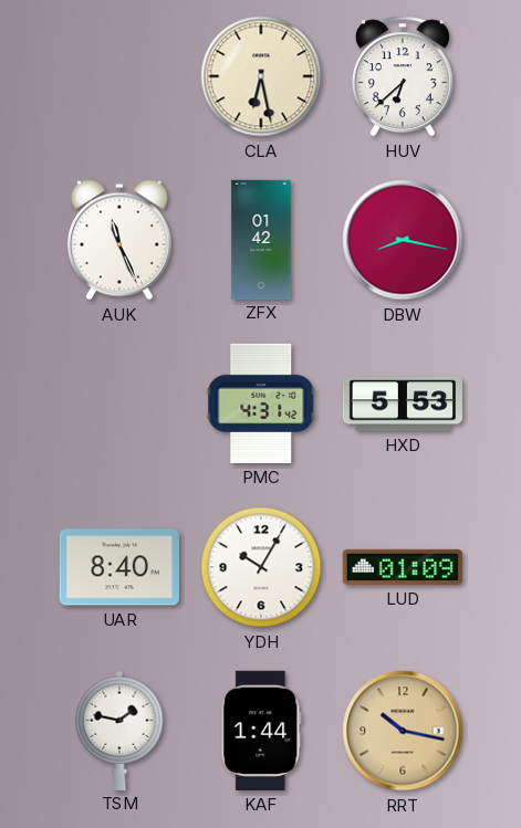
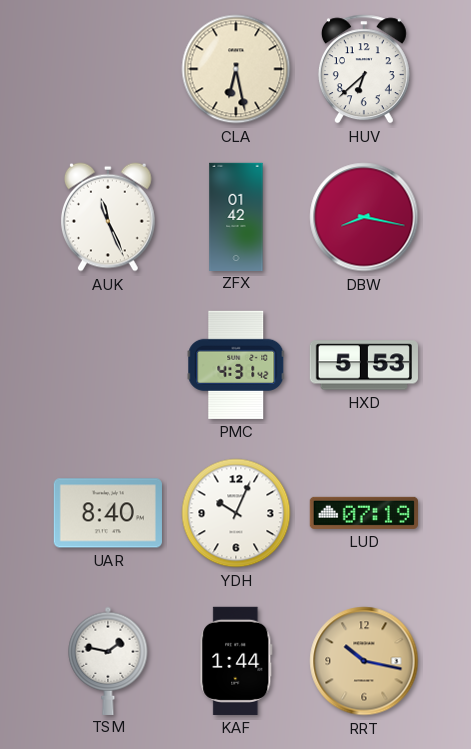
YDH: 10:05 -> 10:04 (236, 513)
LUD: 01:09 -> 07:19 (364, 513)
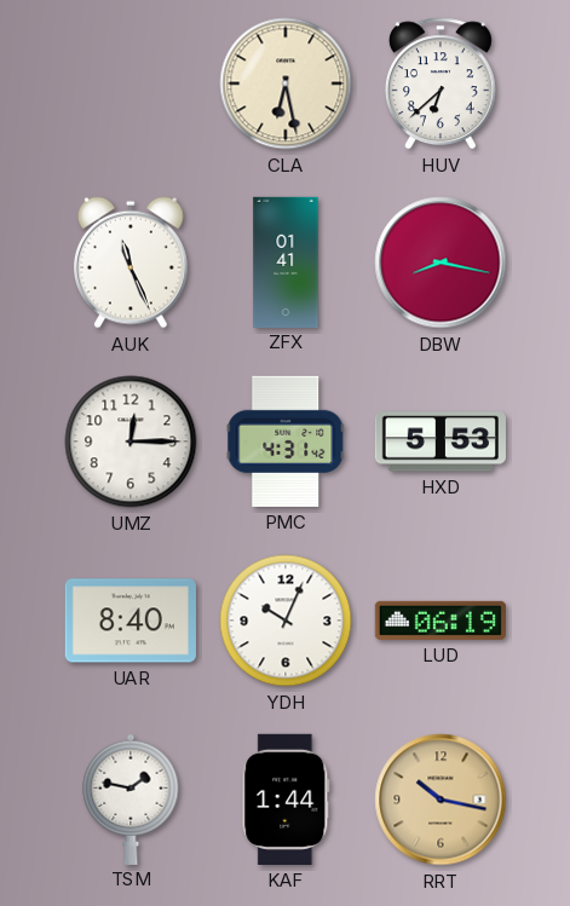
ZFX: 01:42 -> 01:41 (286, 261)
UMZ: none -> 12:15 (131, 442)
LUD: 07:19 -> 06:19 (441, 621)
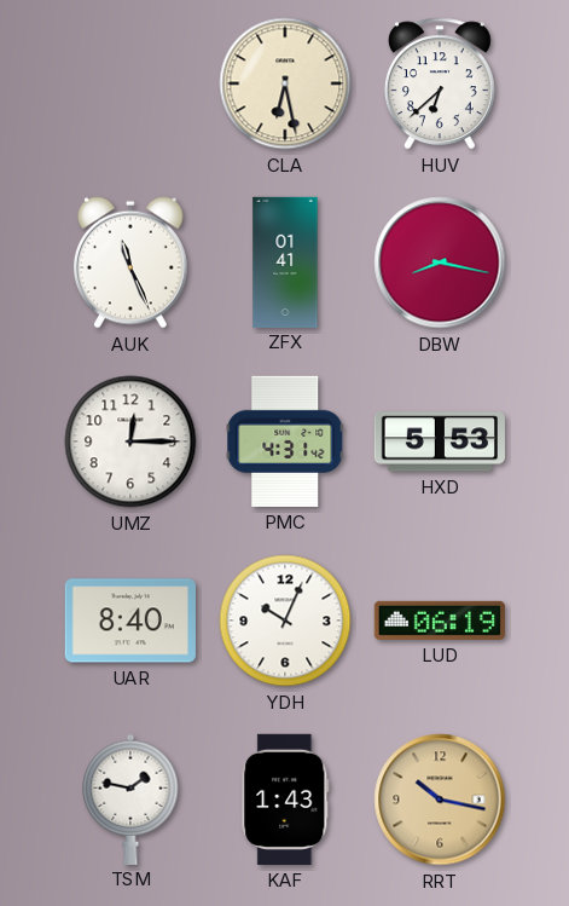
KAF: 1:44 -> 1:43 (285, 800)
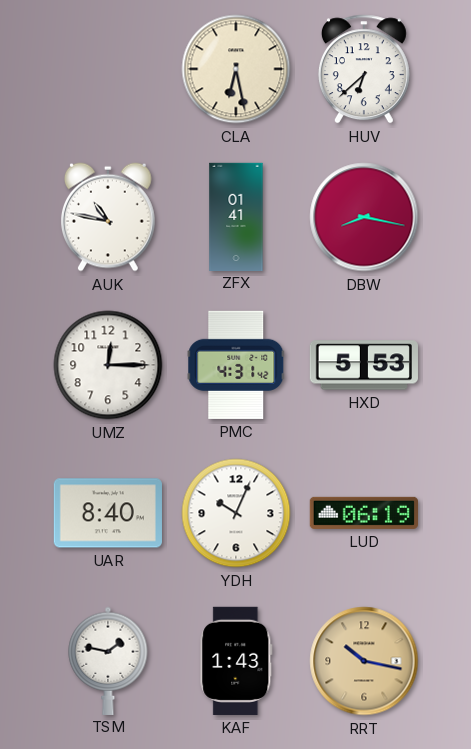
AUK: 11:26 -> 10:47 (108, 217)
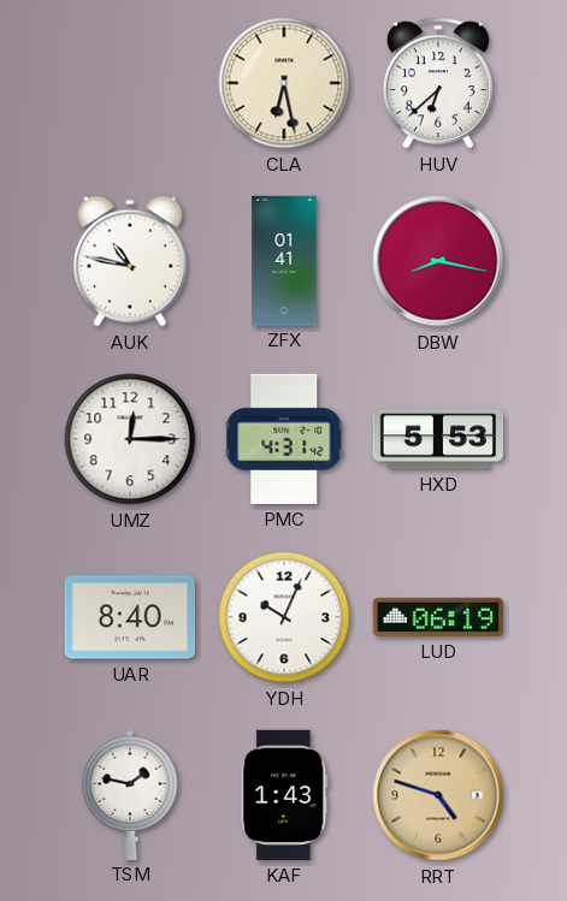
RRT: 10:17 -> 4:48 (438, 795)
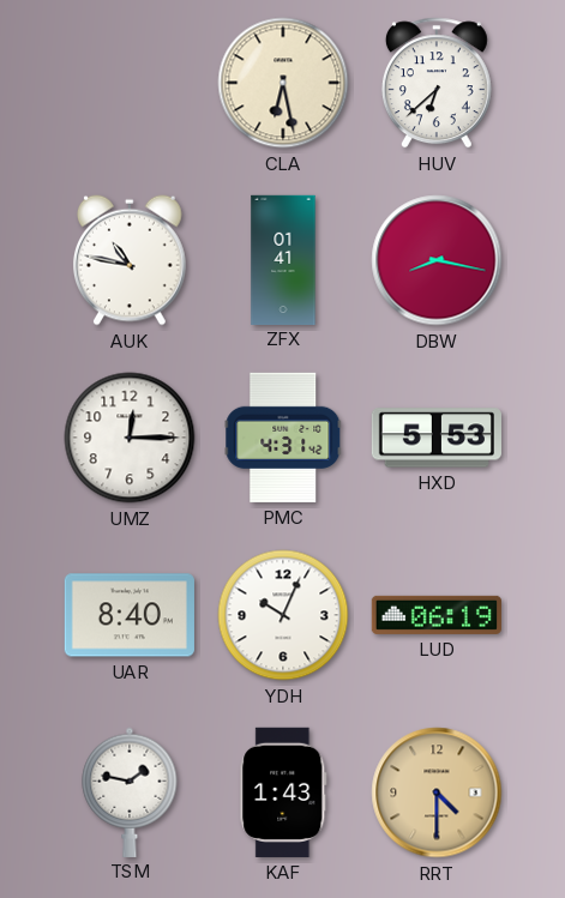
RRT: 4:48 -> 4:30 (437, 792)
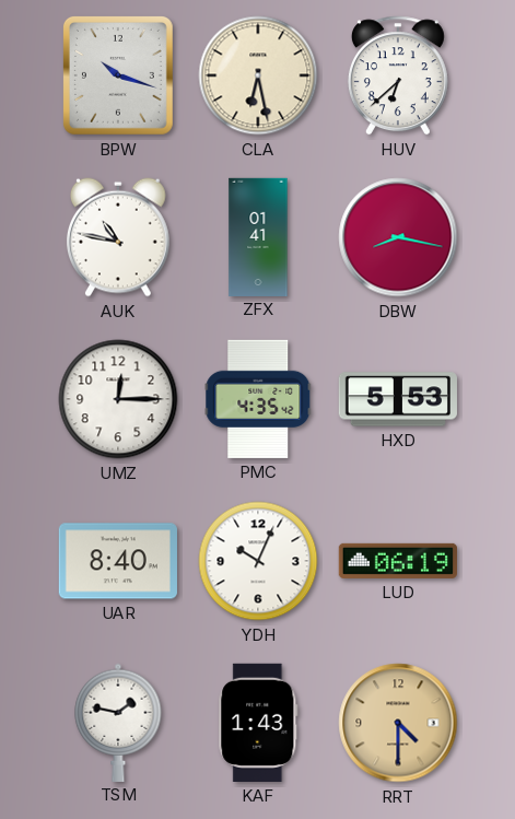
BPW: none -> 10:18 (118, 75)
PMC: 4:31 -> 4:35 (258, 399)
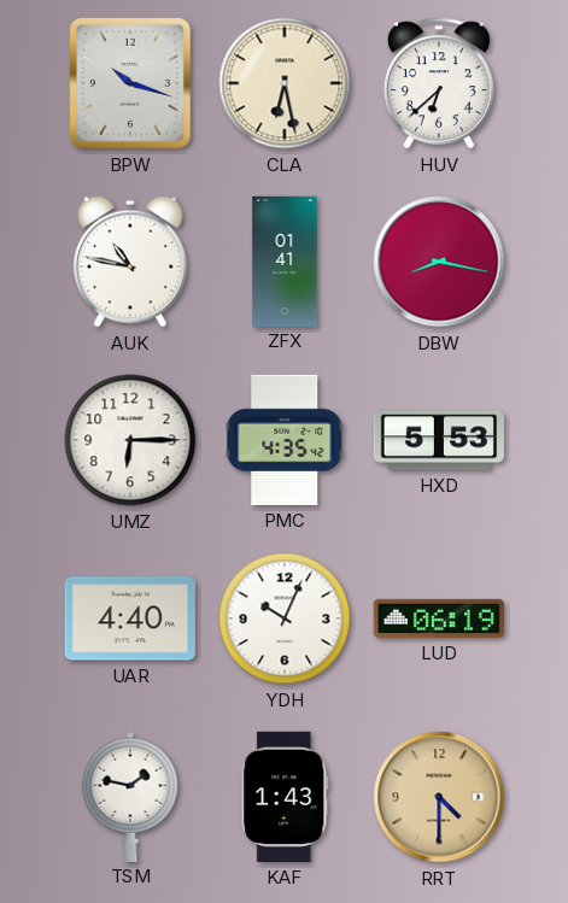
UMZ: 12:15 -> 6:15 (130, 440)
UAR: 8:40 -> 4:40 (130, 618)
